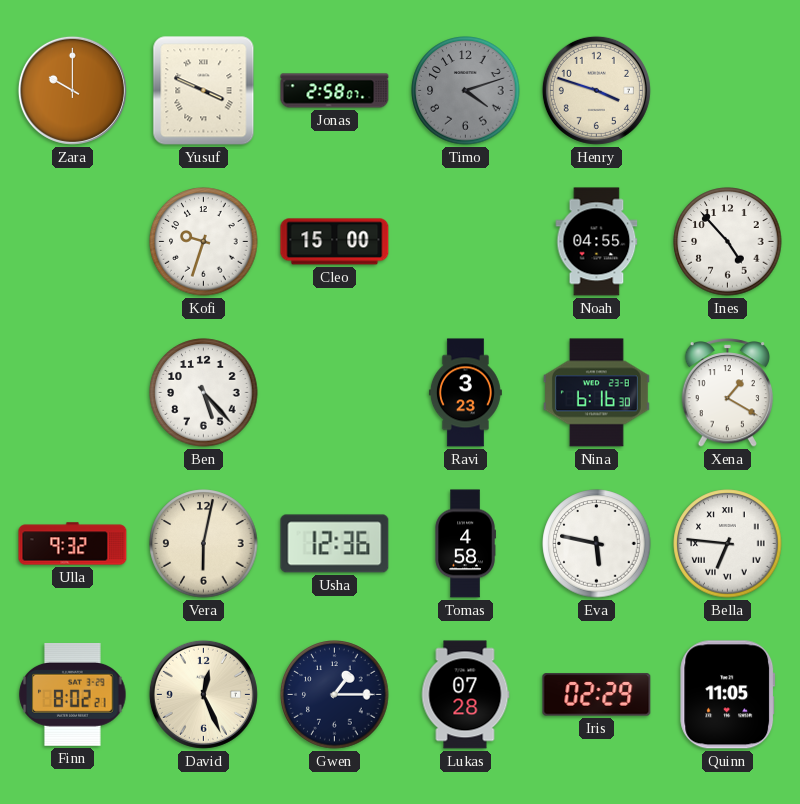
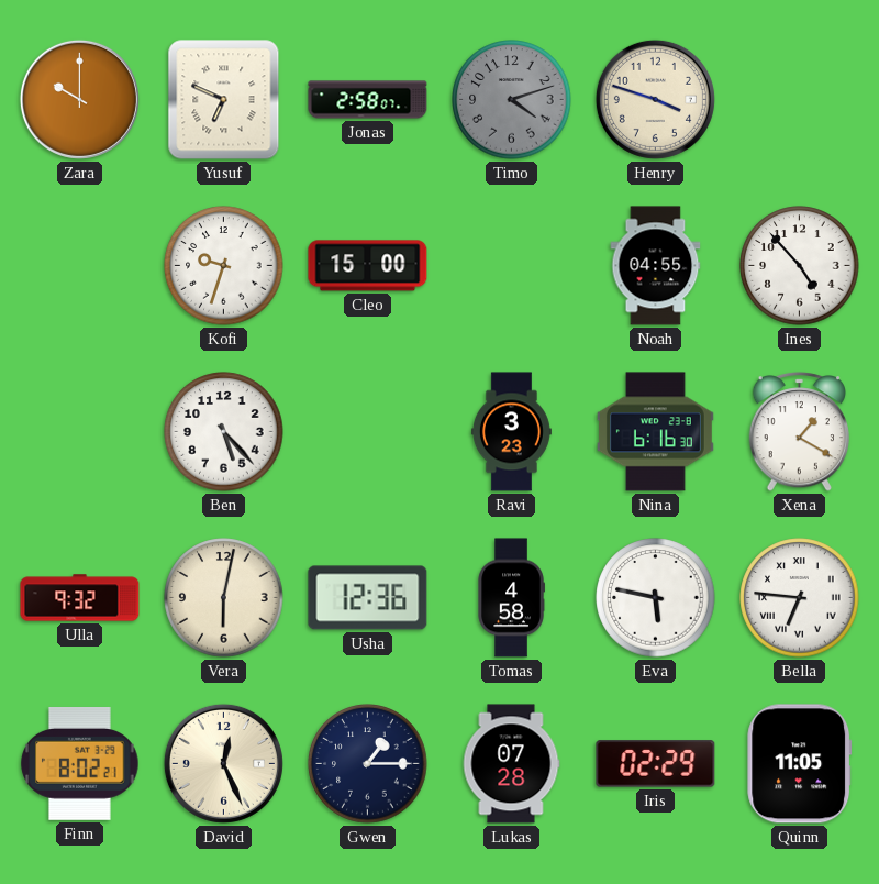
Yusuf: 3:49 -> 6:49 (224, 100)
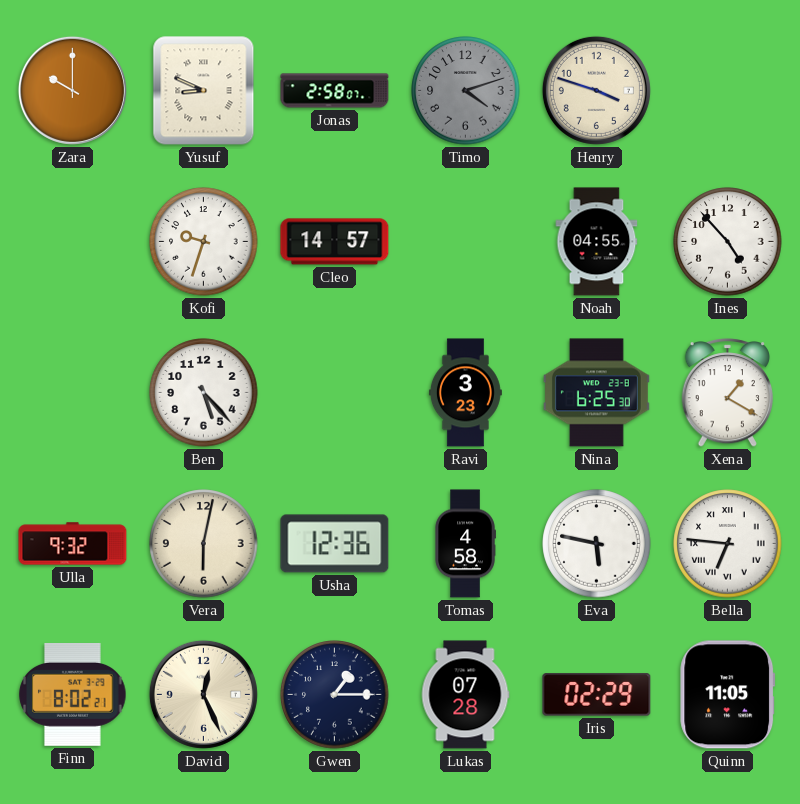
Yusuf: 6:49 -> 8:49 (204, 91)
Cleo: 15:00 -> 14:57 (335, 242)
Nina: 6:16 -> 6:25 (596, 393)
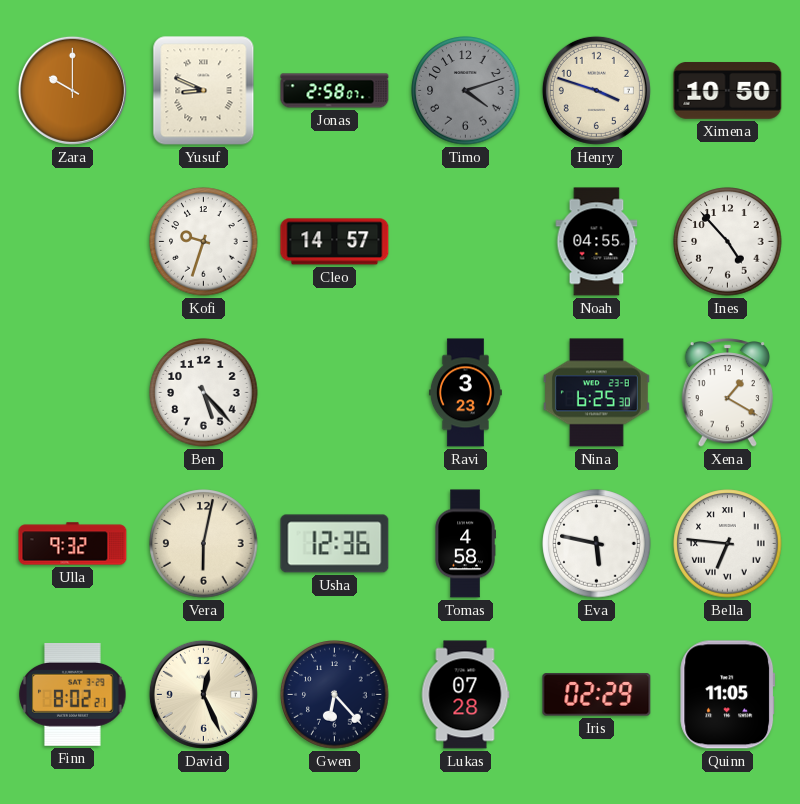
Ximena: none -> 10:50 (728, 91)
Gwen: 1:15 -> 6:23 (335, 695)
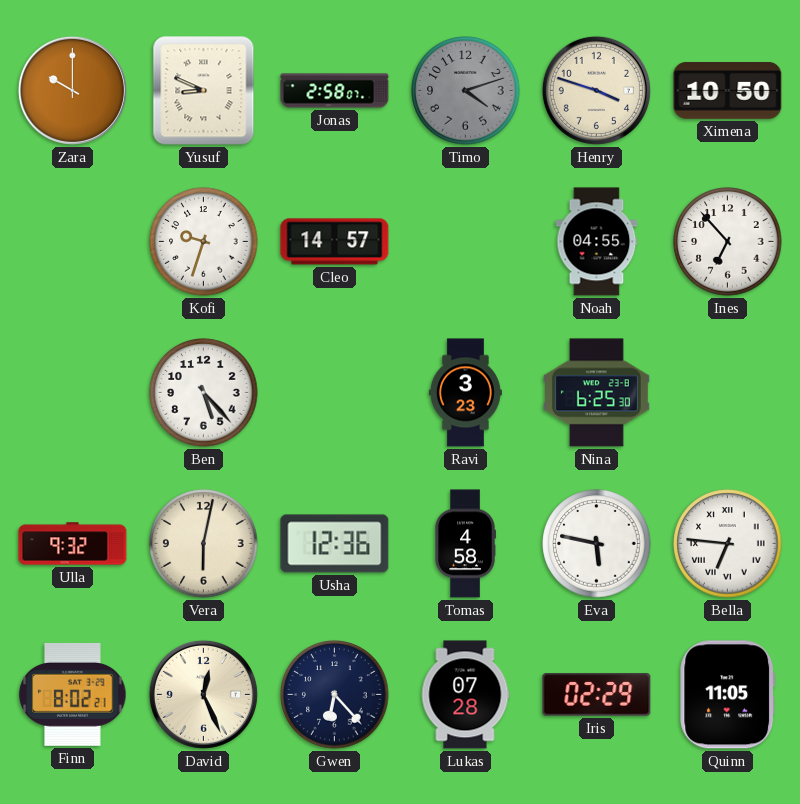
Ines: 4:53 -> 6:53 (728, 242)
Xena: 1:20 -> none (727, 393)
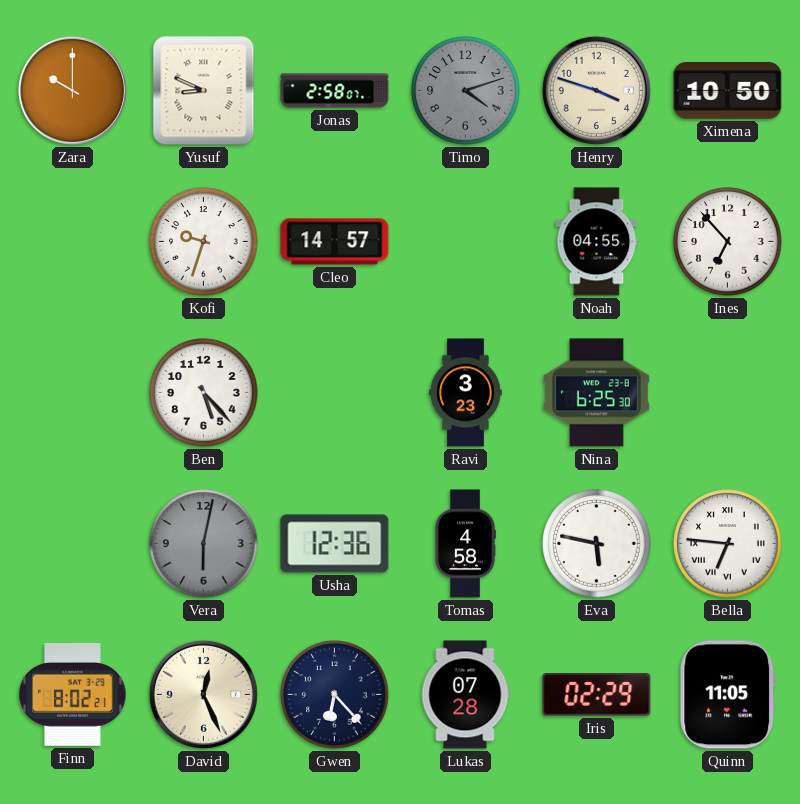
Ulla: 9:32 -> none (73, 544)
Vera dial: cream -> grey (204, 544)
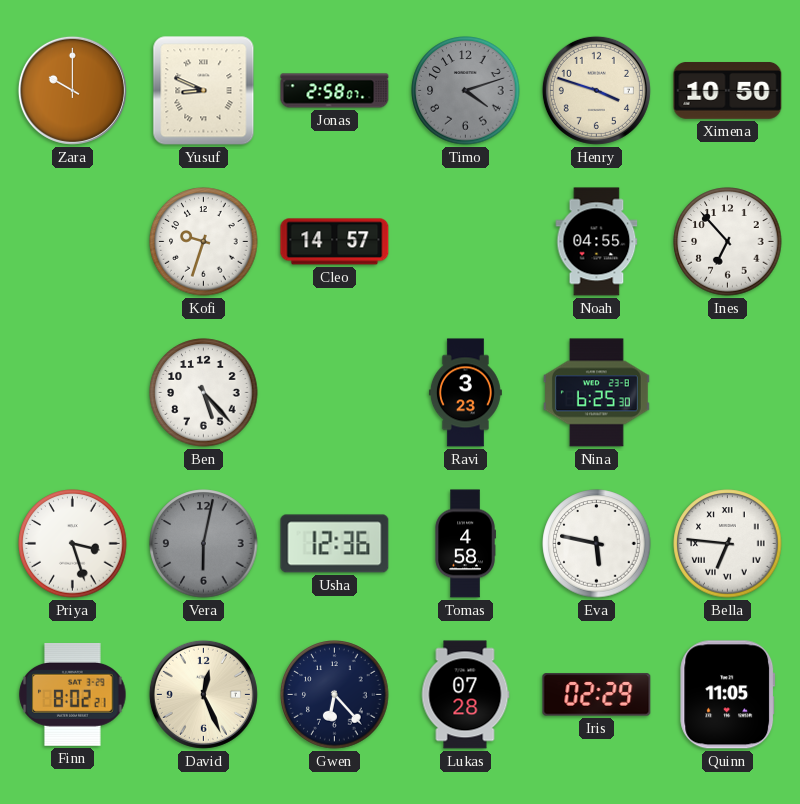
Priya: none -> 3:27 (73, 544)
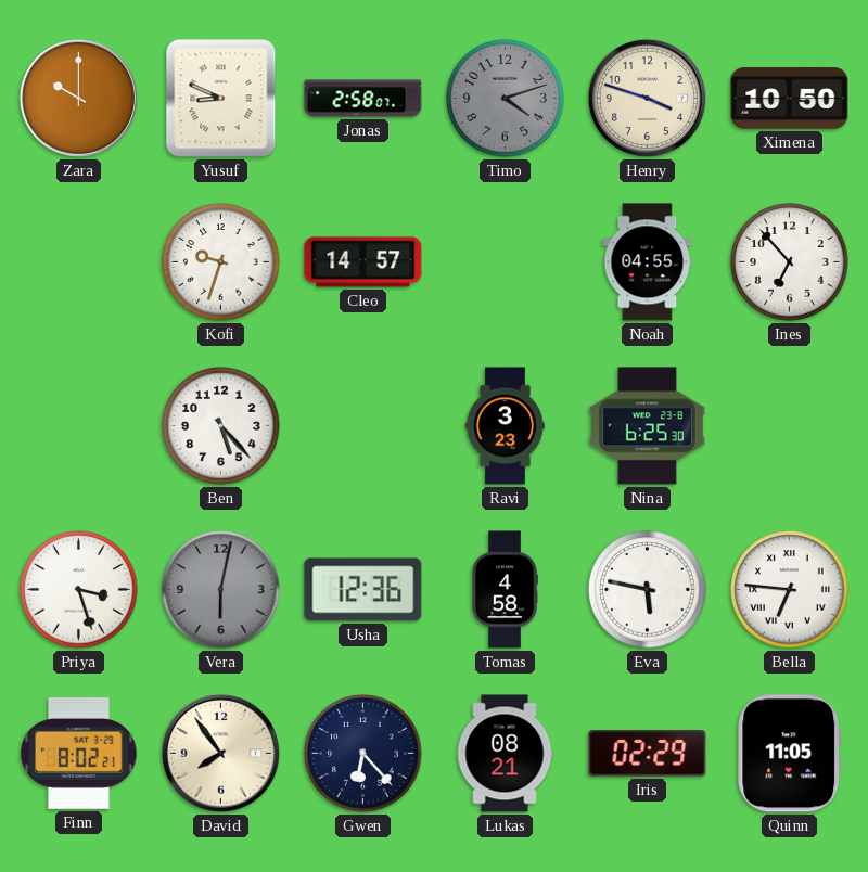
David: 12:26 -> 7:54 (220, 753)
Lukas: 07:28 -> 08:21 (505, 754)
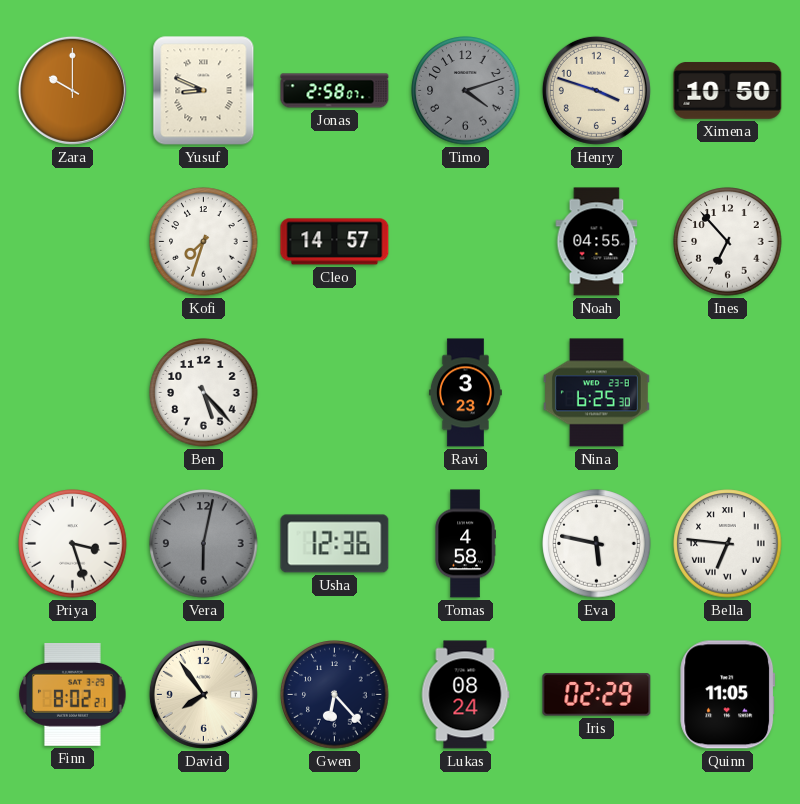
Kofi: 9:33 -> 7:33 (204, 242)
Lukas: 08:21 -> 08:24 (465, 695)
